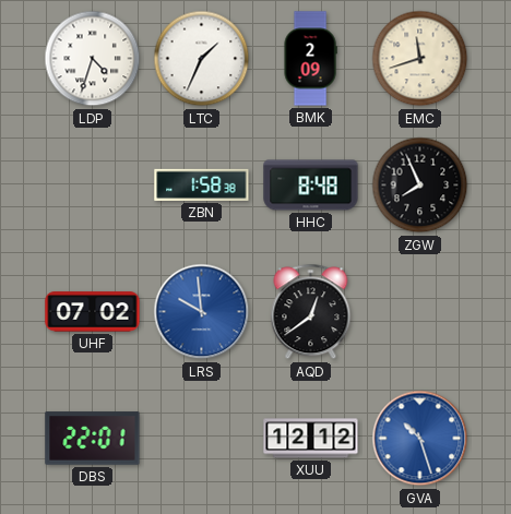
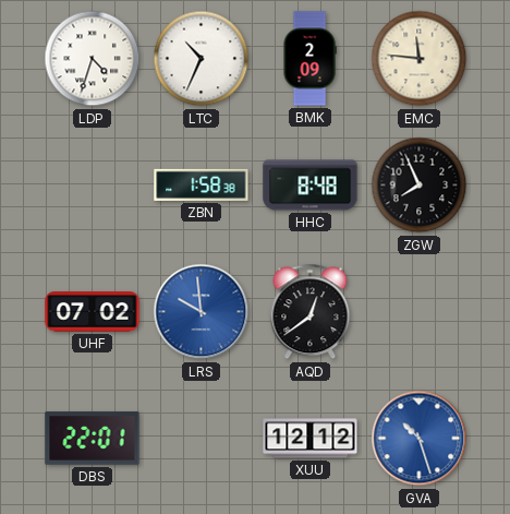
LTC: 1:34 -> 10:34 (202, 59)
EMC: 11:42 -> 11:46 (420, 59)
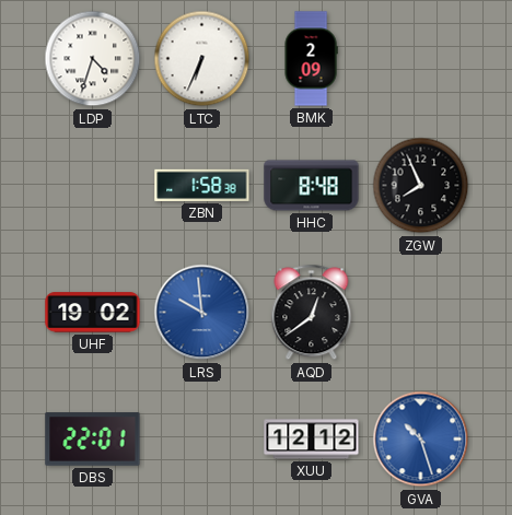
LTC: 10:34 -> 6:34 (202, 59)
EMC: 11:46 -> none (420, 59)
UHF: 07:02 -> 19:02 (93, 313)
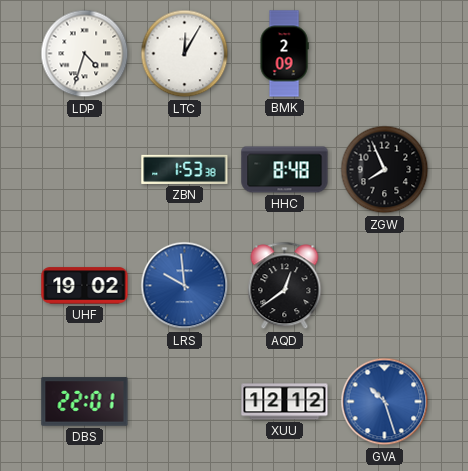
LTC: 6:34 -> 12:05 (185, 54)
ZBN: 1:58 -> 1:53 (185, 169)
